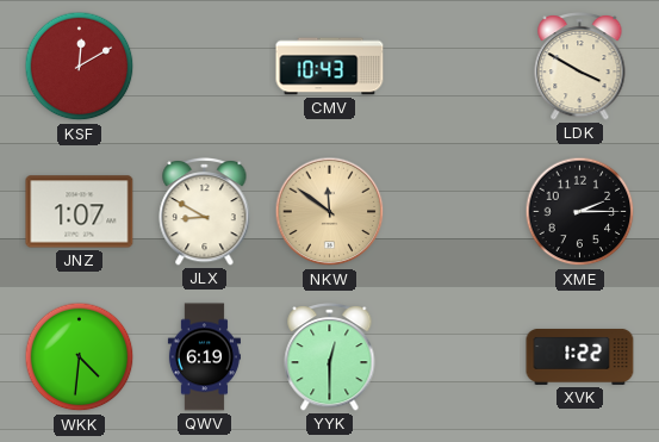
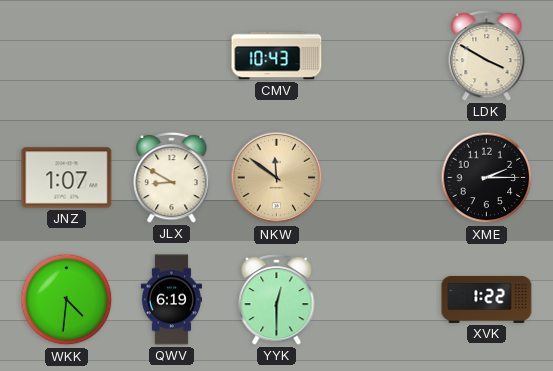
KSF: 12:10 -> none (80, 67)
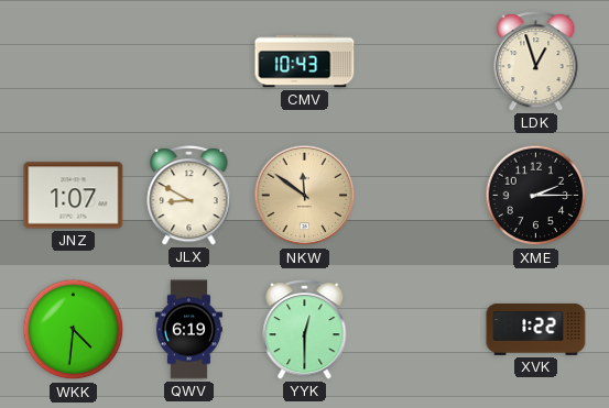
LDK: 3:50 -> 12:57 (536, 62)
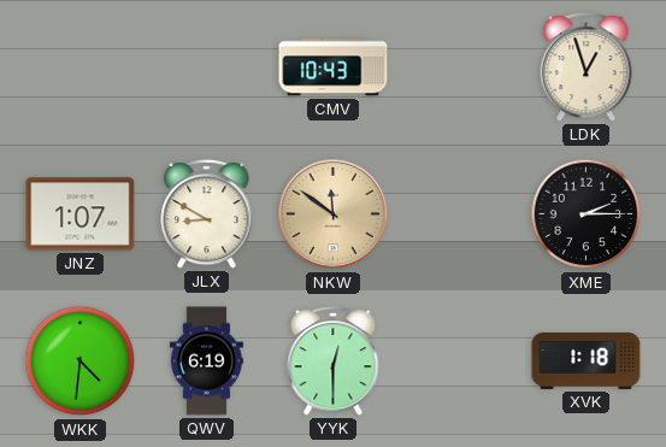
XVK: 1:22 -> 1:18 (587, 360)
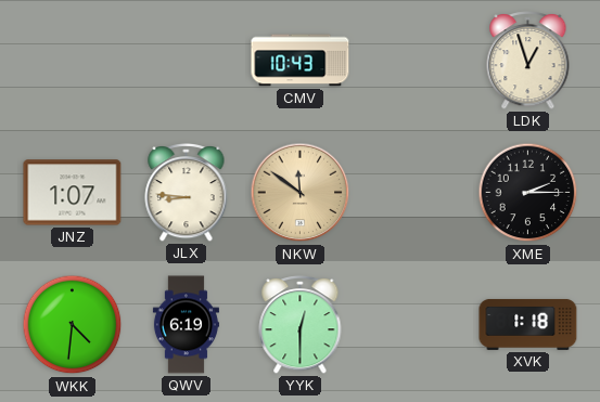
JLX: 8:50 -> 8:46 (187, 193)
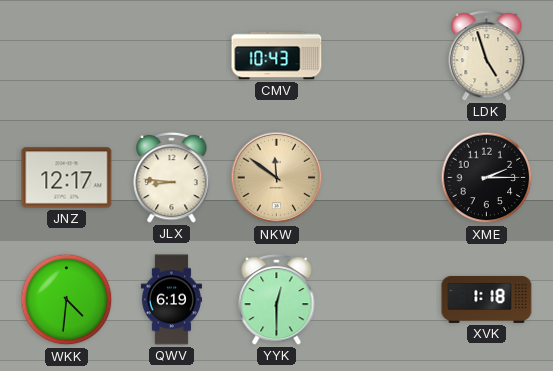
LDK: 12:57 -> 4:57 (487, 56)
JNZ: 1:07 -> 12:17 (67, 178)
